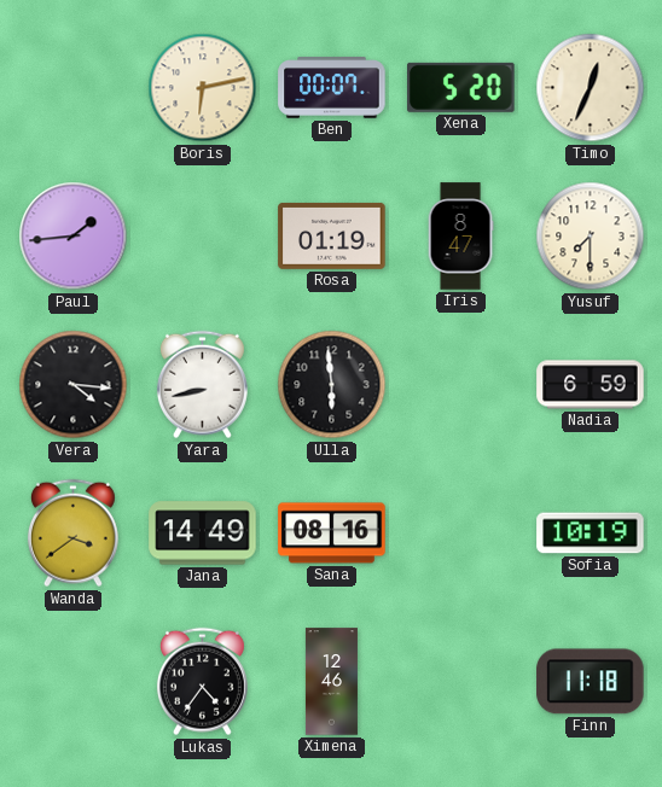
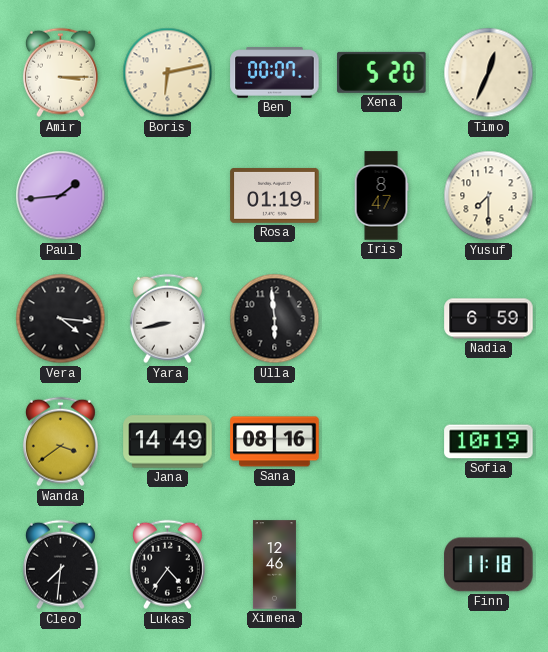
Amir: none -> 3:15 (60, 73)
Cleo: none -> 7:31 (60, 565)
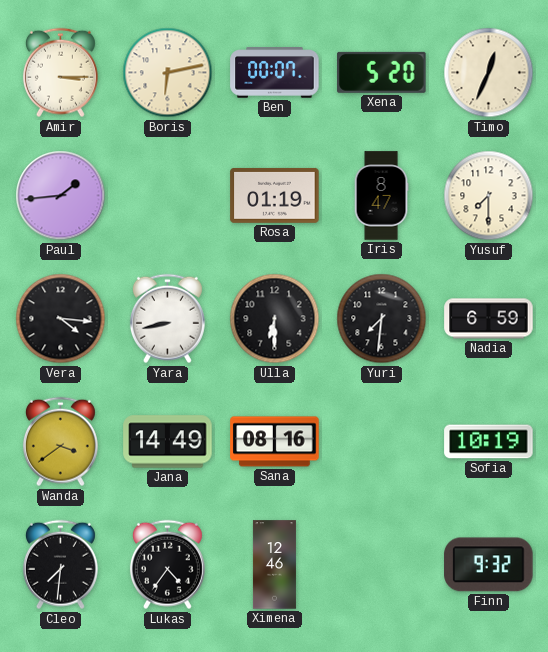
Ulla: 5:59 -> 6:30 (275, 319)
Yuri: none -> 7:31 (382, 319)
Finn: 11:18 -> 9:32 (489, 565)
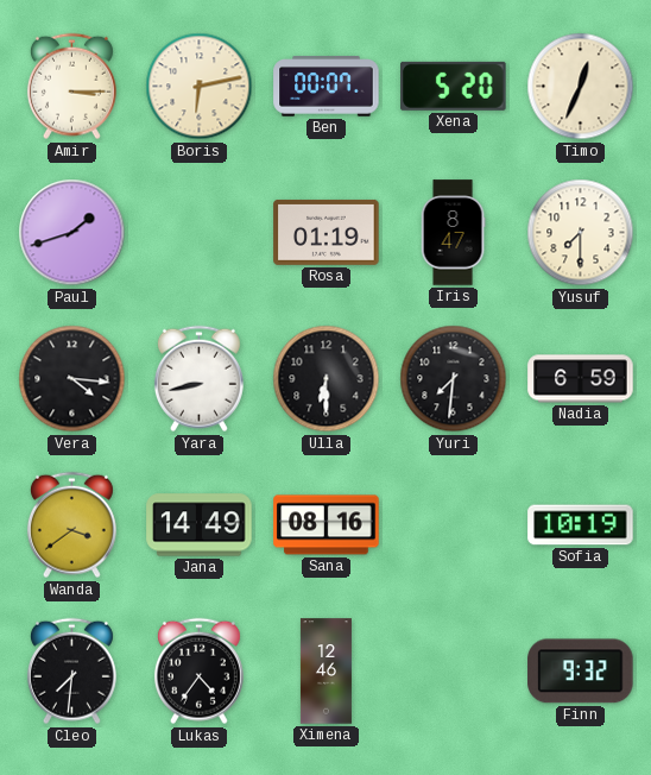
Paul: 1:44 -> 1:42 (72, 233)
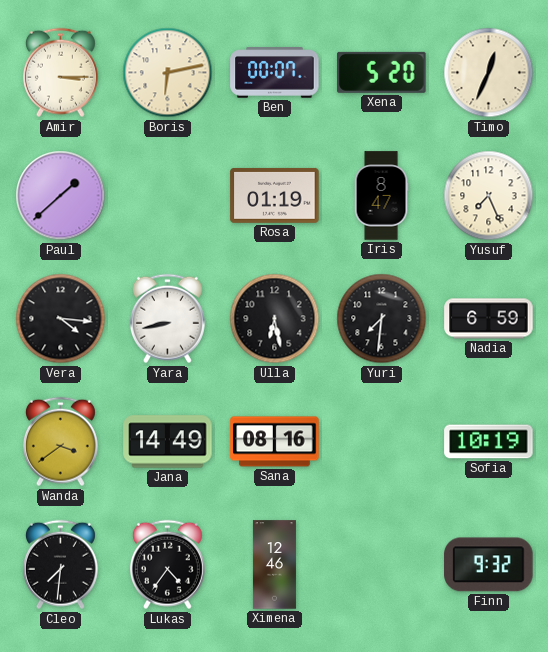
Paul: 1:42 -> 1:38 (61, 196)
Yusuf: 7:30 -> 7:26 (489, 196)
Ulla: 6:30 -> 6:28 (275, 319)
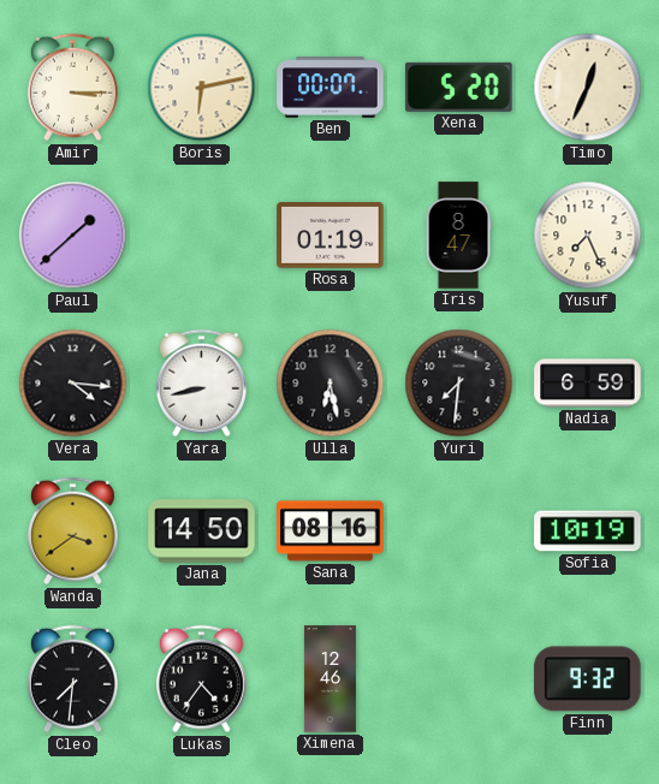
Jana: 14:49 -> 14:50 (202, 531)
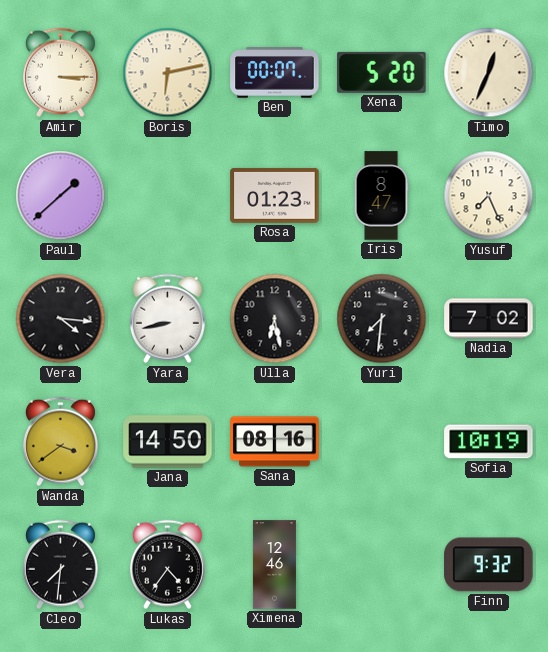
Rosa: 01:19 -> 01:23 (275, 195)
Nadia: 6:59 -> 7:02 (489, 319)
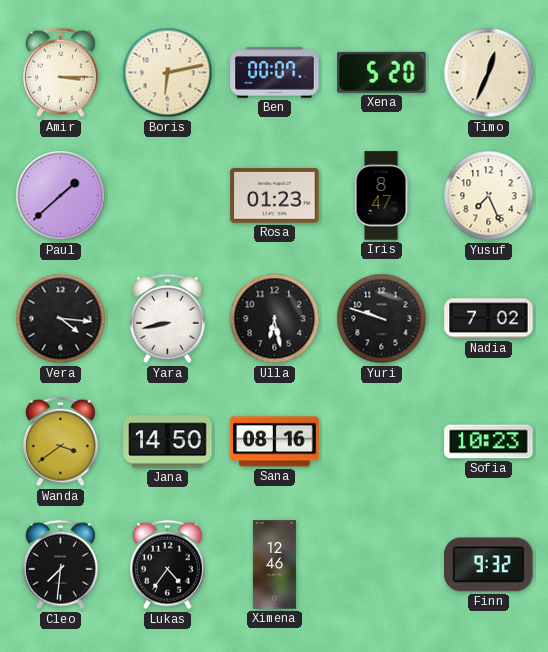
Yuri: 7:31 -> 9:48 (382, 319)
Sofia: 10:19 -> 10:23 (489, 442)
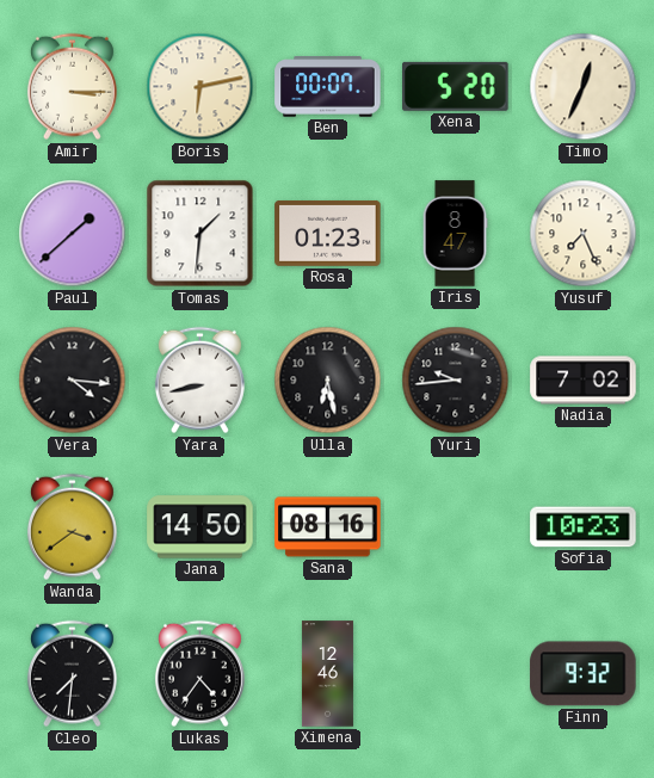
Tomas: none -> 1:31 (200, 234)
Yuri: 9:48 -> 9:44 (456, 381)
